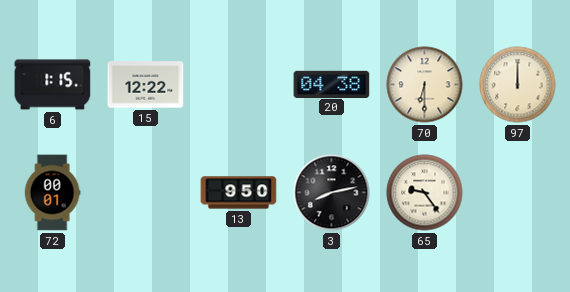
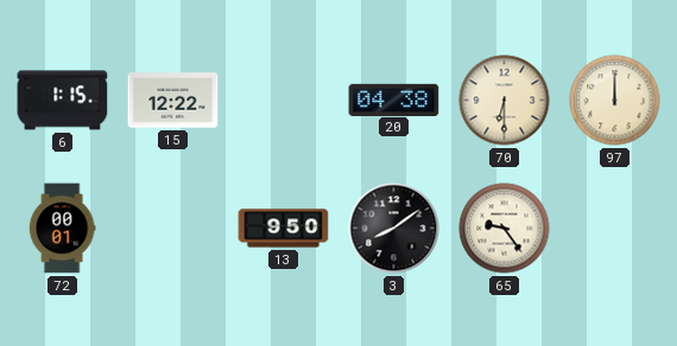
3: 8:13 -> 8:09 (394, 229)
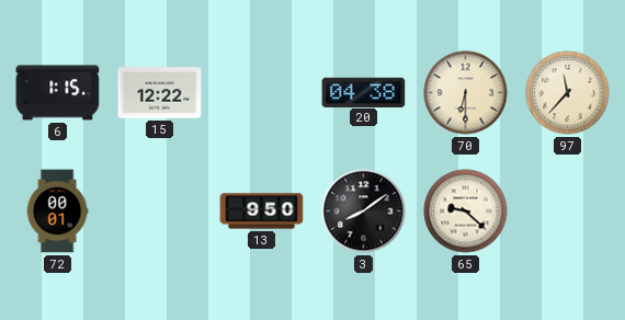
97: 12:00 -> 11:37 (568, 93)
65: 9:24 -> 9:22 (466, 212)
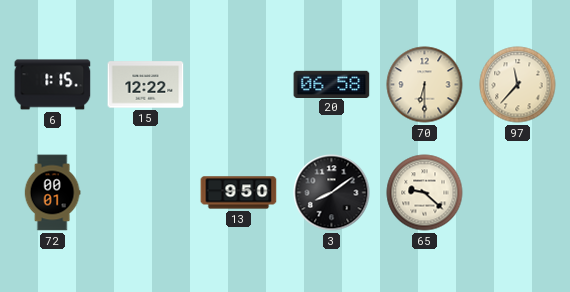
20: 04:38 -> 06:58 (332, 84)
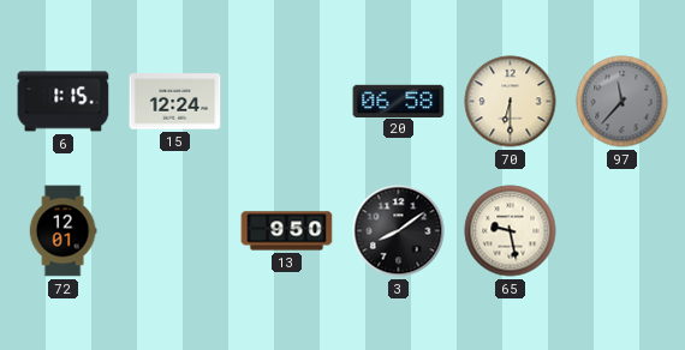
15: 12:22 -> 12:24 (175, 102)
97 dial: cream -> grey (623, 102)
72: 00:01 -> 12:01 (62, 231)
65: 9:22 -> 9:28 (511, 231)
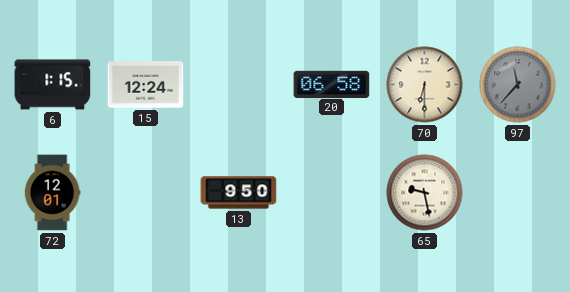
3: 8:09 -> none (399, 231)
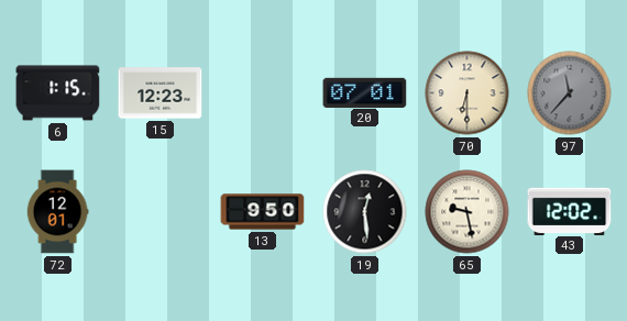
15: 12:24 -> 12:23 (161, 93)
20: 06:58 -> 07:01 (365, 92)
19: none -> 12:29 (365, 212)
43: none -> 12:02 (570, 211)
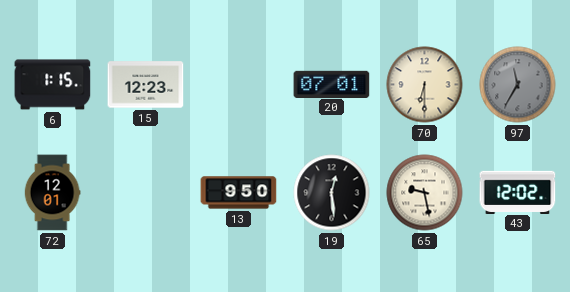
97: 11:37 -> 11:35 (518, 85)
